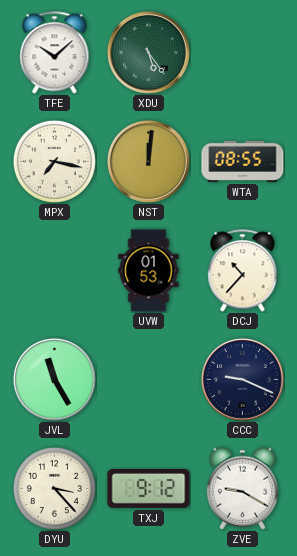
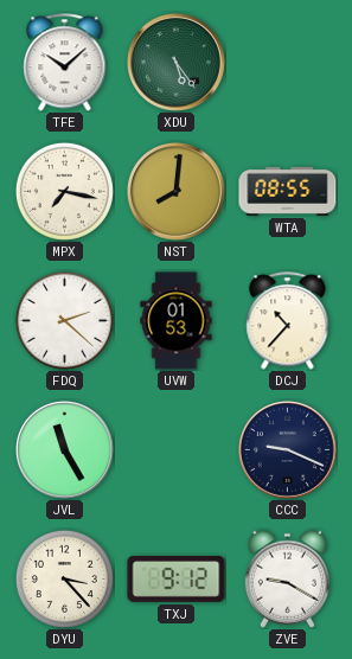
NST: 12:01 -> 8:01 (175, 191)
FDQ: none -> 2:22 (64, 320)
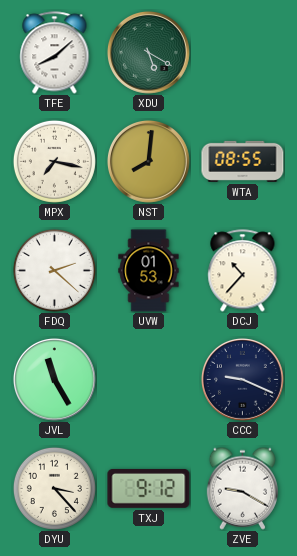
TFE: 10:08 -> 8:08 (55, 53)
XDU: 5:24 -> 5:20 (148, 52)
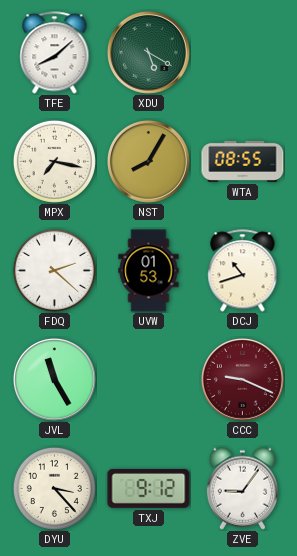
NST: 8:01 -> 8:05 (148, 161)
DCJ: 10:37 -> 10:42 (243, 271)
CCC dial: navy -> burgundy (242, 379)
ZVE: 9:20 -> 9:06 (242, 488)
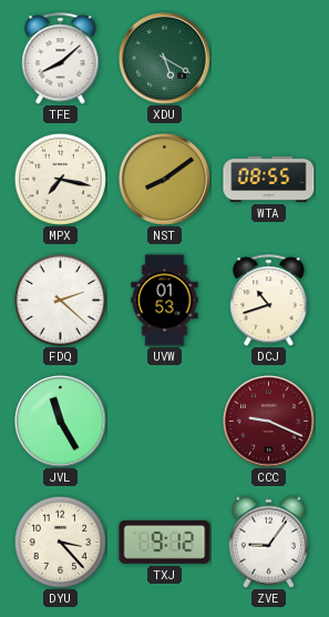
NST: 8:05 -> 8:09 (164, 179)
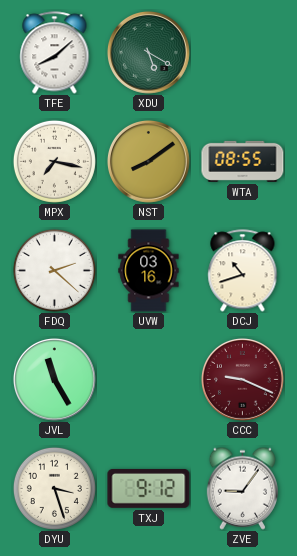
UVW: 01:53 -> 03:16 (149, 271)
DYU: 3:23 -> 3:27 (54, 488)
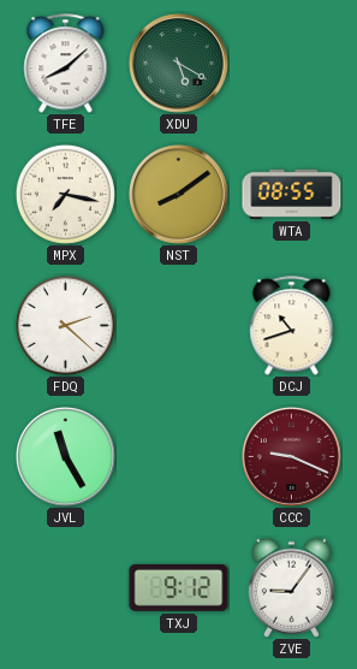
UVW: 03:16 -> none (149, 271)
DYU: 3:27 -> none (54, 488)
